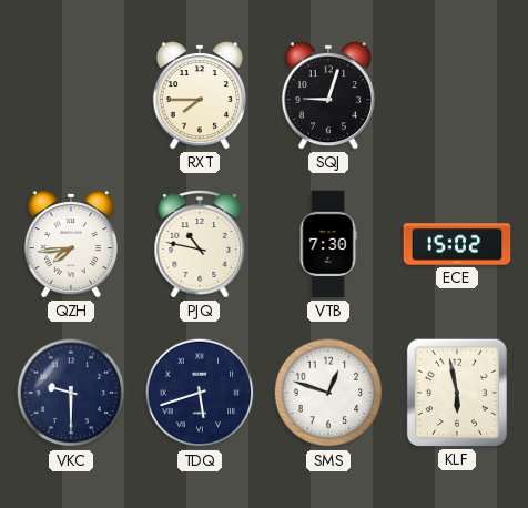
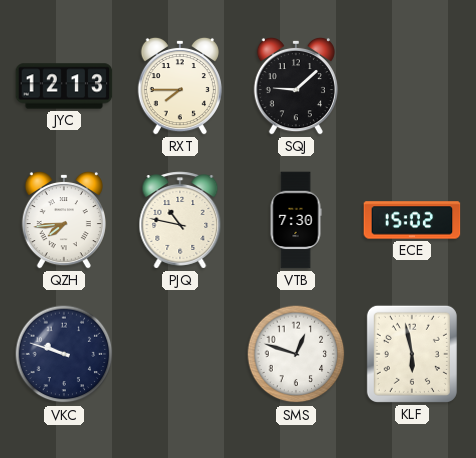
JYC: none -> 12:13 (64, 86)
SQJ: 9:03 -> 9:08 (296, 86)
VKC: 9:30 -> 9:48 (64, 354)
TDQ: 5:42 -> none (200, 393)
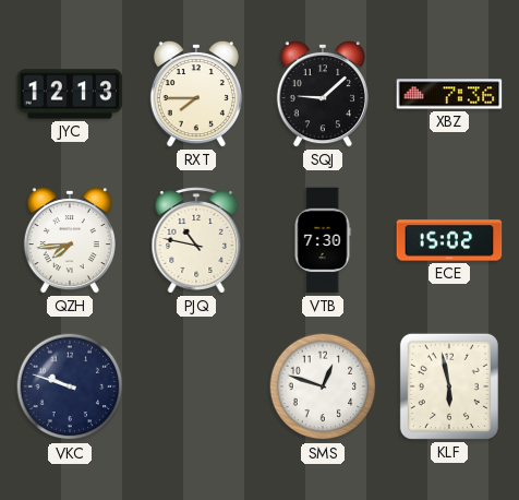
XBZ: none -> 7:36 (449, 94)
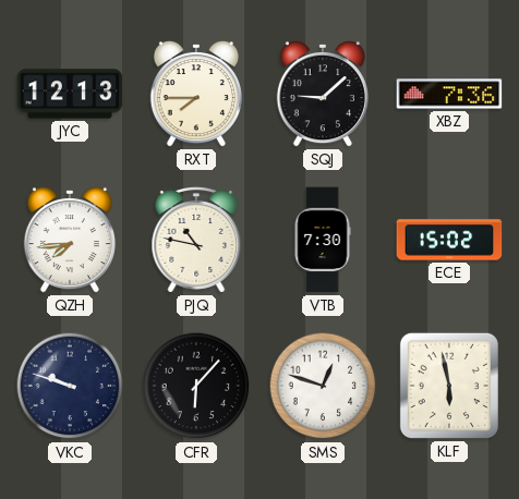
CFR: none -> 6:07 (196, 386)
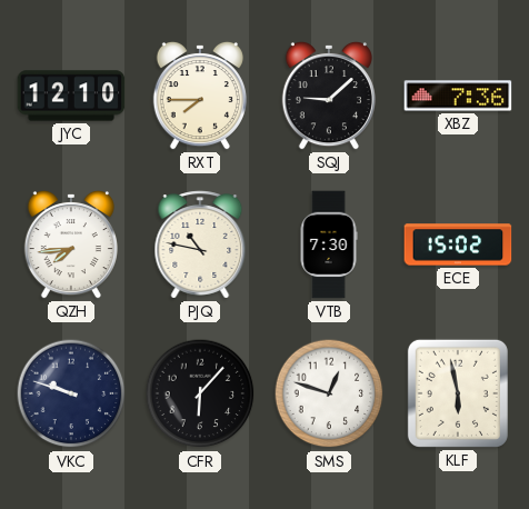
JYC: 12:13 -> 12:10 (71, 96)
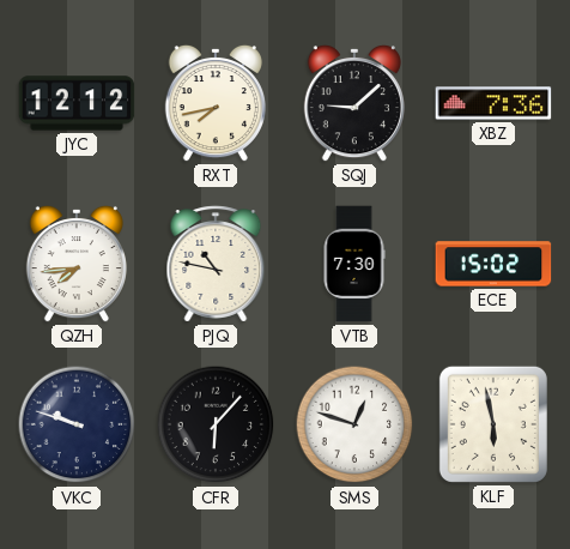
JYC: 12:10 -> 12:12 (77, 103)
RXT: 7:45 -> 7:43 (216, 103)
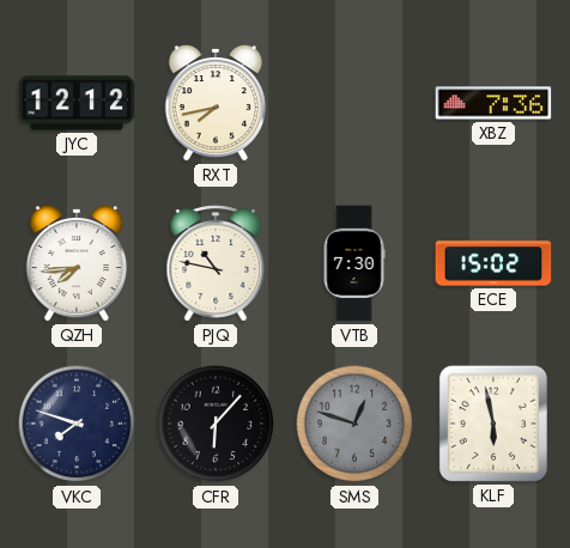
SQJ: 9:08 -> none (354, 103)
VKC: 9:48 -> 7:48 (77, 424)
SMS dial: white -> grey (354, 424)
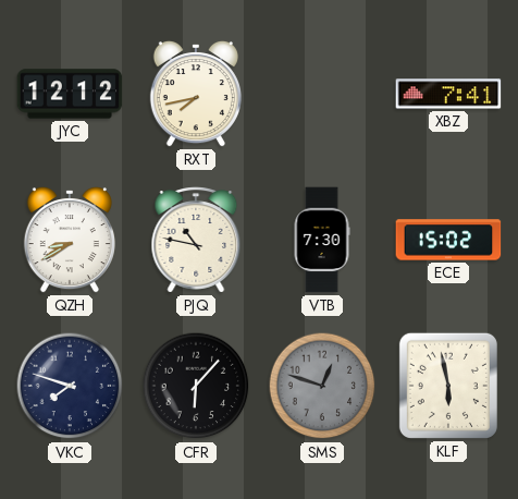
XBZ: 7:36 -> 7:41 (448, 94)
QZH: 7:44 -> 8:40 (70, 240)
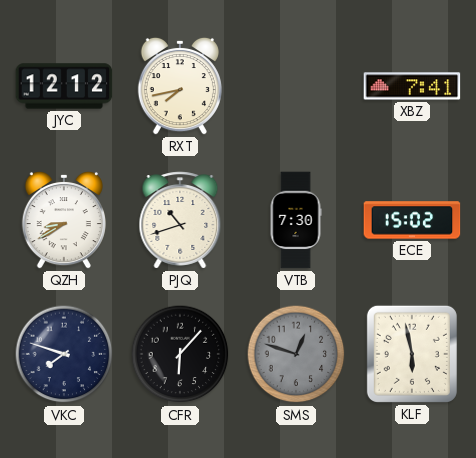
PJQ: 10:47 -> 10:42 (180, 220)
